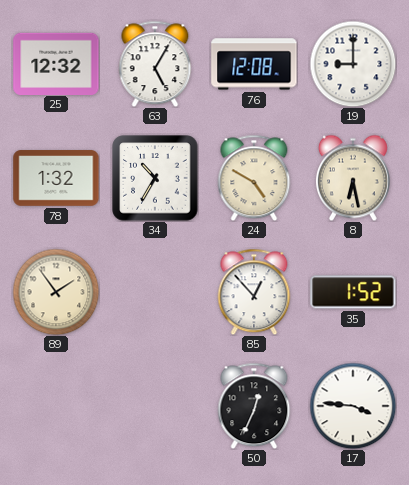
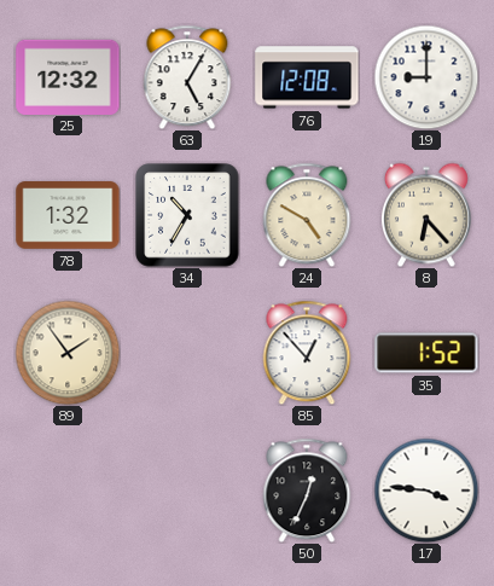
8: 6:28 -> 6:23 (426, 215)
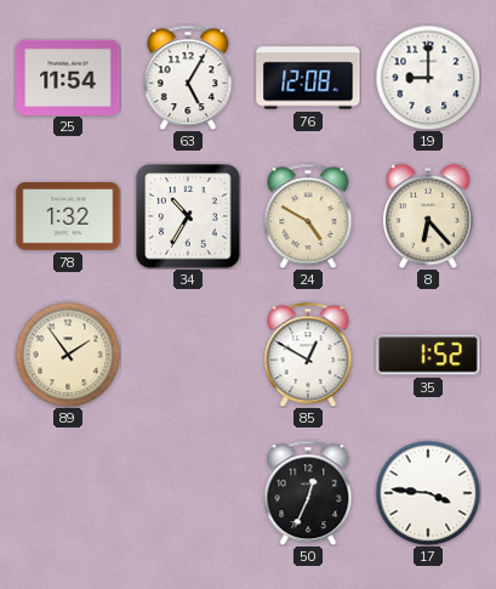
25: 12:32 -> 11:54 (68, 77)
85: 12:53 -> 12:50 (308, 355)
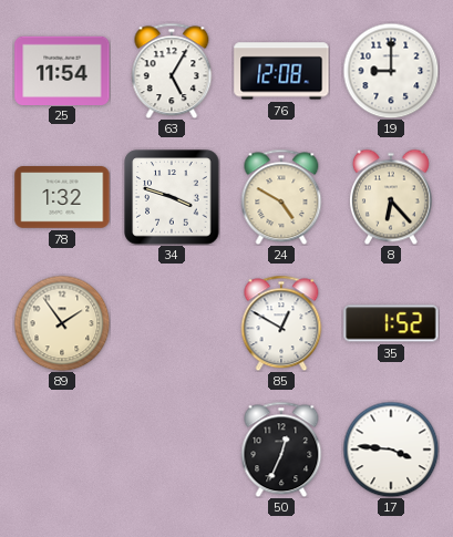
34: 10:35 -> 3:48 (172, 197)
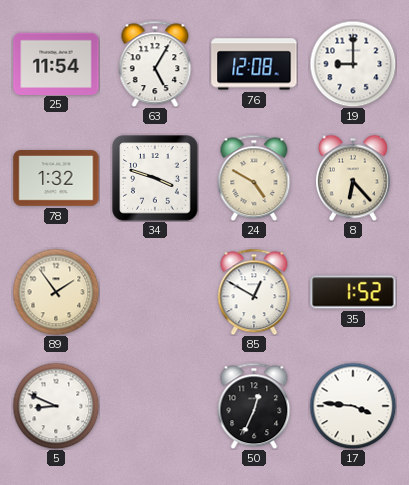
5: none -> 8:49 (56, 406)
